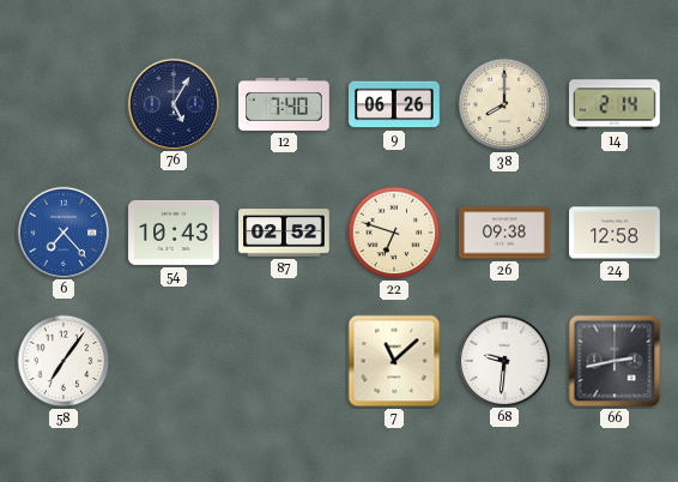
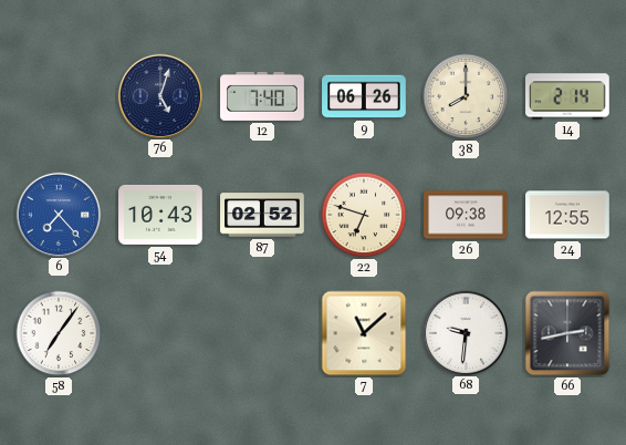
76: 5:05 -> 5:03 (159, 95)
24: 12:58 -> 12:55 (567, 215)
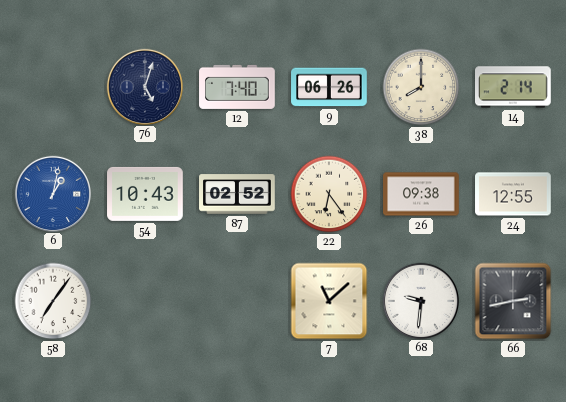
6: 7:23 -> 1:02 (52, 193)
22: 6:48 -> 6:24 (329, 194)
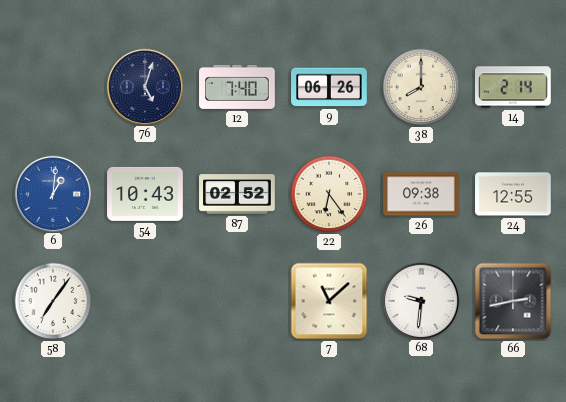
6: 1:02 -> 1:01 (52, 193)
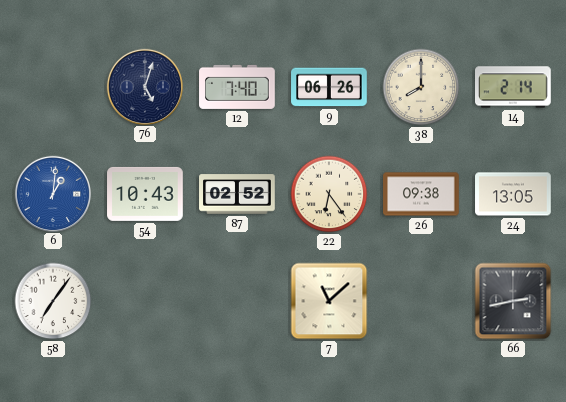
24: 12:55 -> 13:05 (513, 194)
68: 9:31 -> none (420, 300)
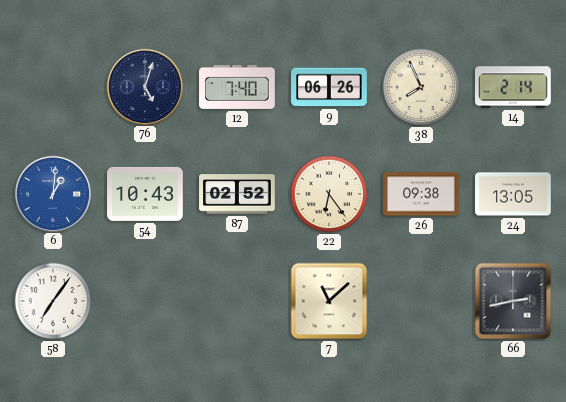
38: 8:00 -> 7:56 (421, 87)
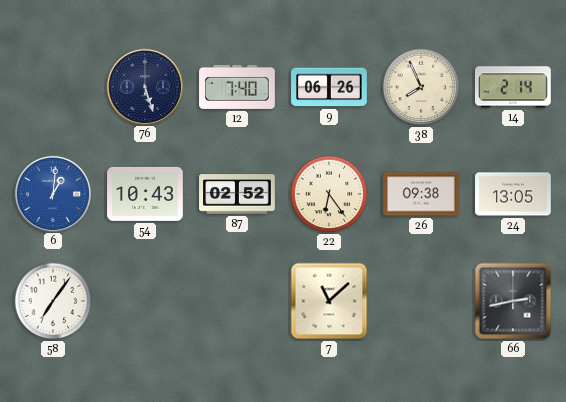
76: 5:03 -> 5:27 (144, 86)
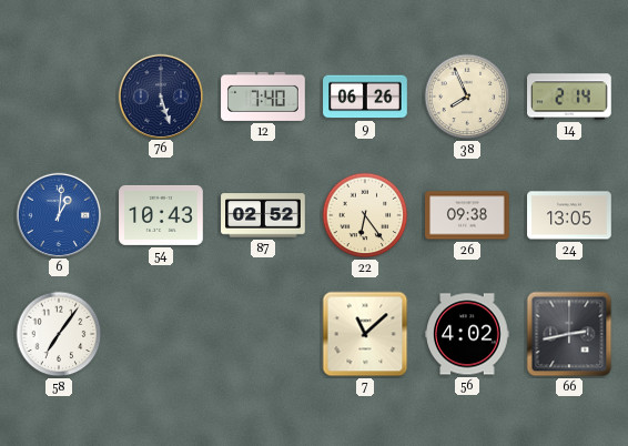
56: none -> 4:02 (467, 334)
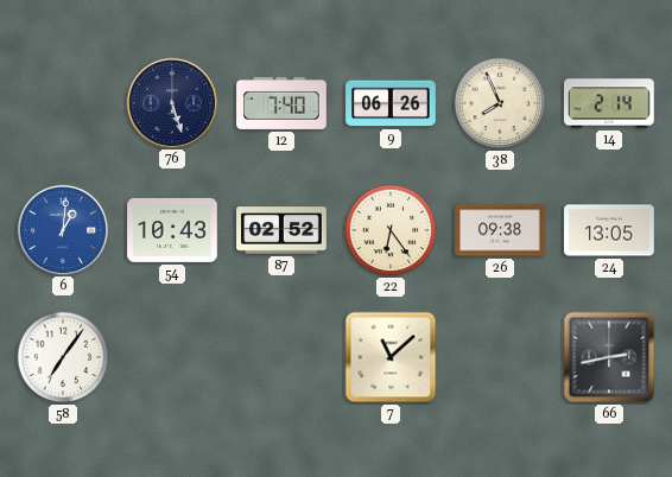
56: 4:02 -> none (467, 334)
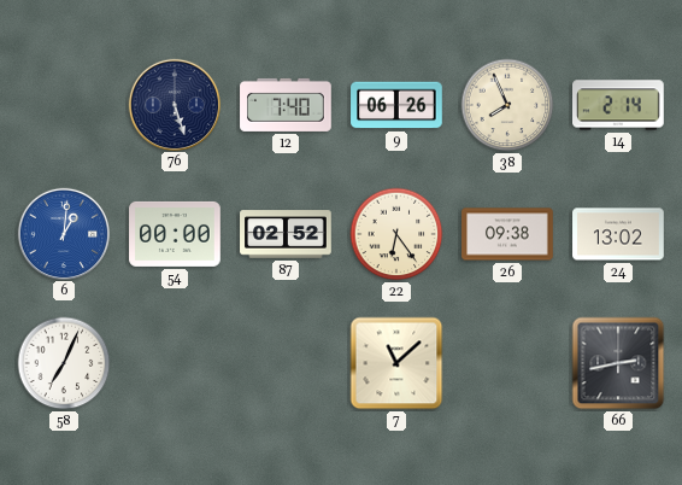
54: 10:43 -> 00:00 (175, 234)
24: 13:05 -> 13:02 (618, 234)
58: 7:06 -> 7:04 (64, 363)
